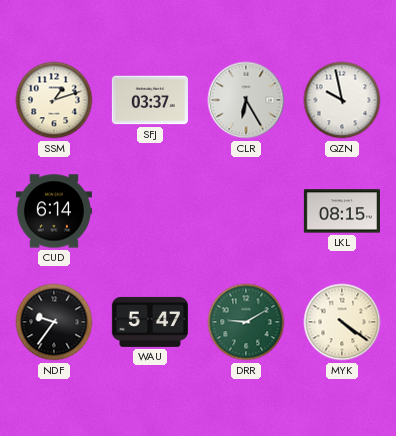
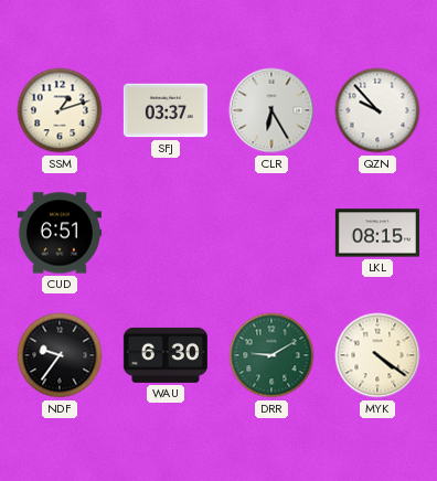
QZN: 9:58 -> 9:53 (377, 110)
CUD: 6:14 -> 6:51 (60, 233)
WAU: 5:47 -> 6:30 (166, 355)
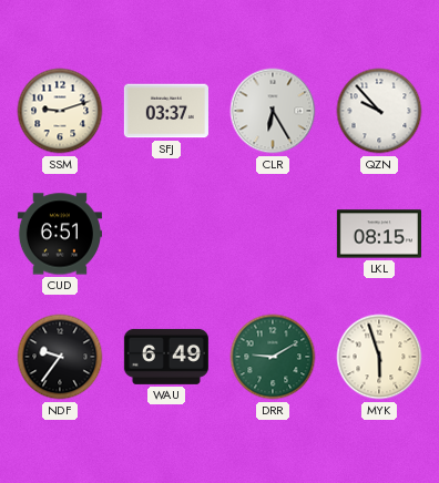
SSM: 1:12 -> 9:12 (60, 111)
WAU: 6:30 -> 6:49 (166, 357)
MYK: 4:21 -> 5:57 (379, 357)
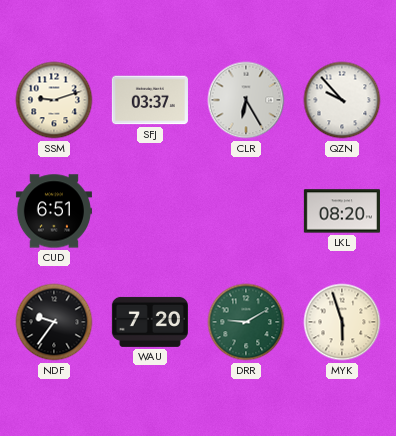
LKL: 08:15 -> 08:20 (342, 211)
WAU: 6:49 -> 7:20 (150, 322)
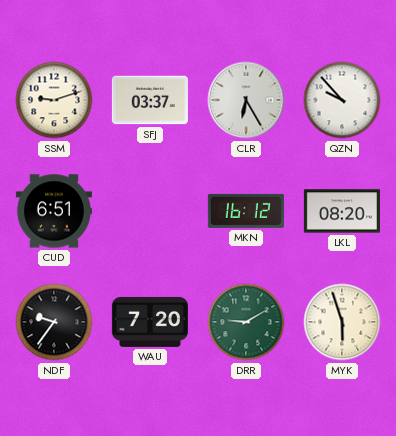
MKN: none -> 16:12 (246, 211)
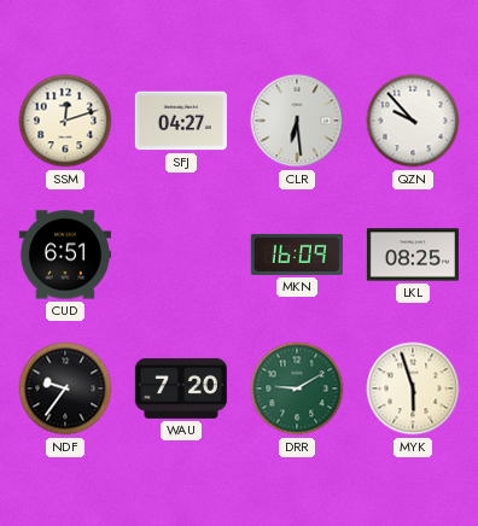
SSM: 9:12 -> 12:12 (65, 121)
SFJ: 03:37 -> 04:27 (181, 121)
CLR: 6:25 -> 6:29 (297, 121)
MKN: 16:12 -> 16:09 (297, 255)
LKL: 08:20 -> 08:25 (413, 255)
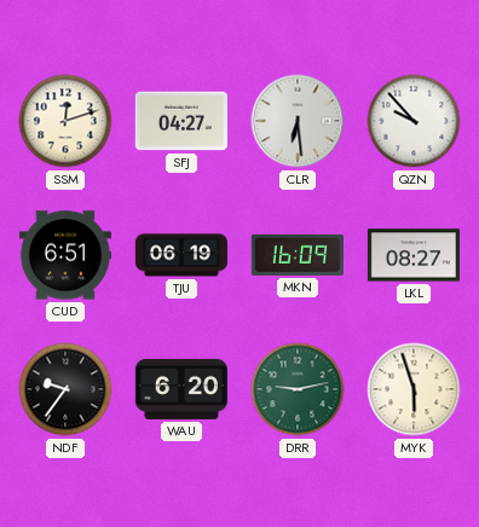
TJU: none -> 06:19 (181, 255)
LKL: 08:25 -> 08:27 (414, 255)
WAU: 7:20 -> 6:20 (181, 389)
DRR: 9:10 -> 9:13 (298, 389)
